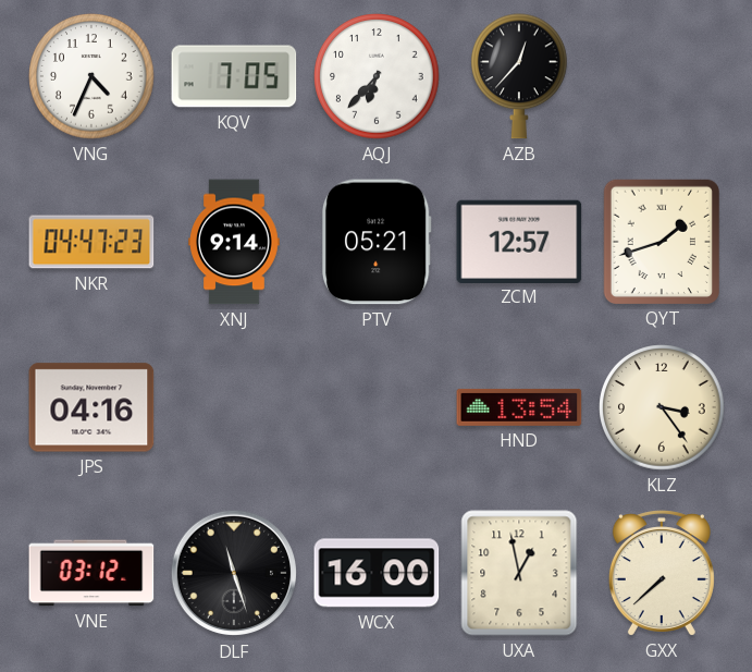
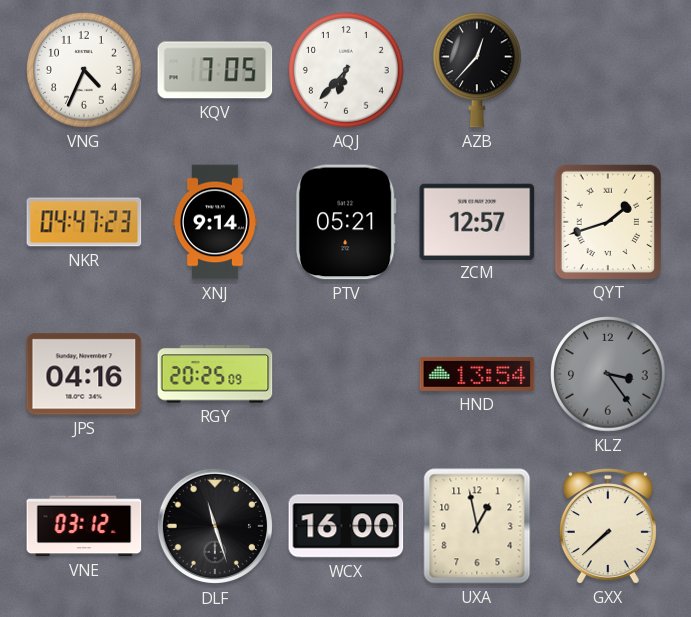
RGY: none -> 20:25 (215, 374)
KLZ dial: cream -> grey (608, 374)
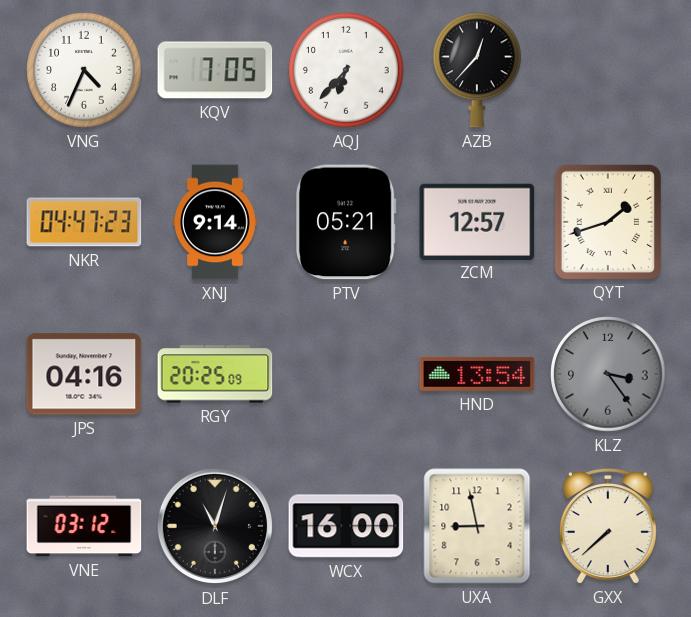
DLF: 11:27 -> 11:03 (215, 526)
UXA: 12:58 -> 8:58 (477, 526)
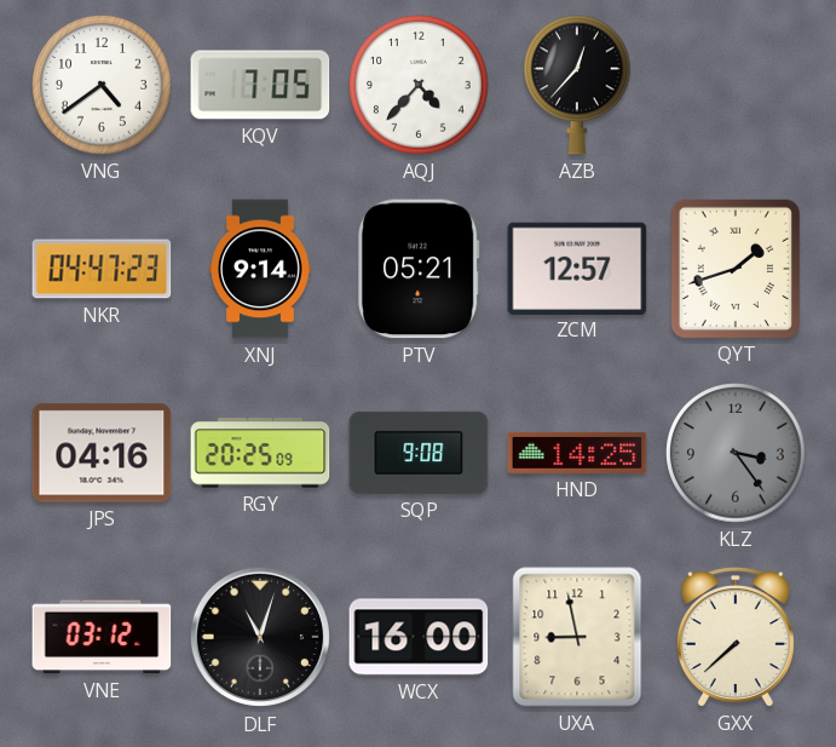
VNG: 4:34 -> 4:39 (102, 85)
AQJ: 6:37 -> 4:37 (419, 85)
SQP: none -> 9:08 (419, 453)
HND: 13:54 -> 14:25 (577, 453)
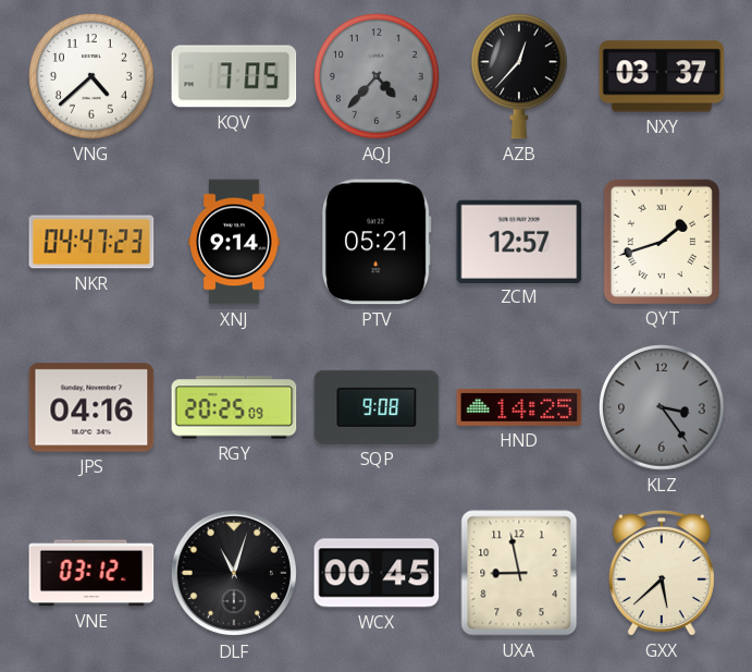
VNG: 4:39 -> 4:38 (91, 76)
AQJ dial: white -> grey (377, 76)
NXY: none -> 03:37 (662, 76)
WCX: 16:00 -> 00:45 (377, 573)
GXX: 7:38 -> 5:38 (662, 573)
